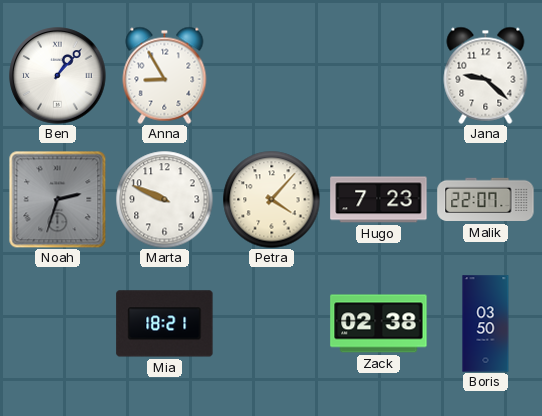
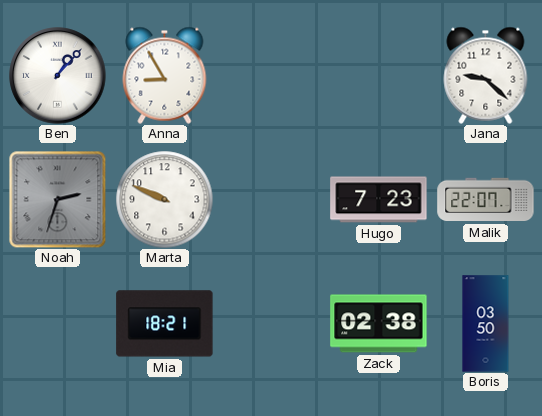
Petra: 4:07 -> none (271, 199)
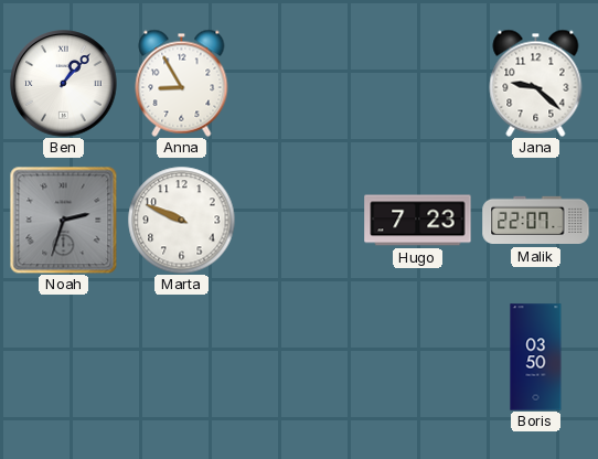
Mia: 18:21 -> none (165, 324)
Zack: 02:38 -> none (379, 324)
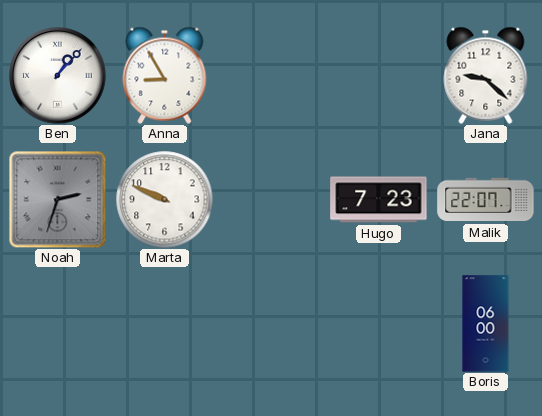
Boris: 03:50 -> 06:00 (486, 324)
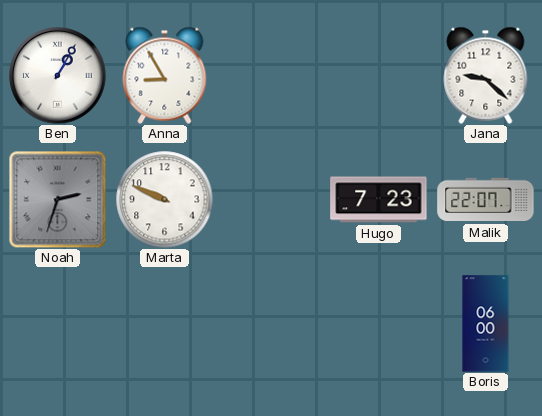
Ben: 1:07 -> 1:05 (58, 76)
